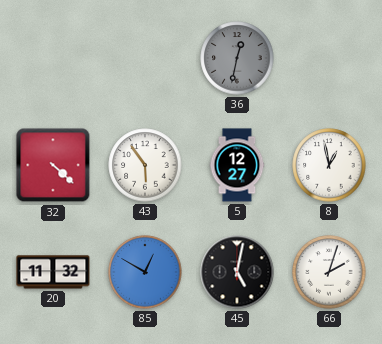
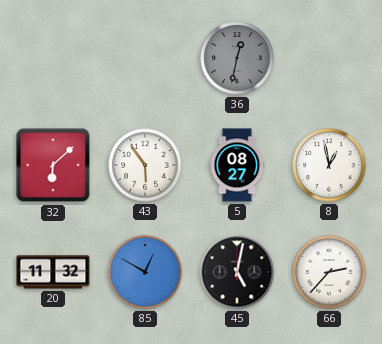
32: 4:22 -> 6:08 (53, 165)
5: 12:27 -> 08:27 (237, 165)
66: 2:03 -> 2:37 (329, 272)
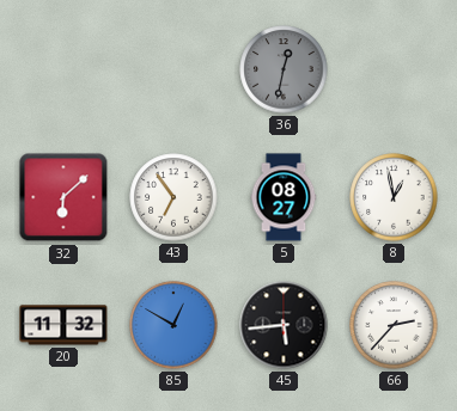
43: 5:54 -> 6:54 (173, 197)
45: 5:02 -> 5:44 (284, 325)
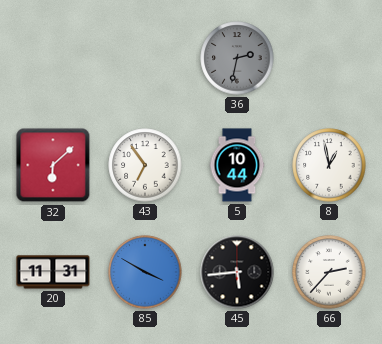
36: 12:32 -> 2:32 (237, 58)
5: 08:27 -> 10:44 (237, 165)
20: 11:32 -> 11:31 (53, 272)
85: 12:50 -> 3:50 (145, 272)
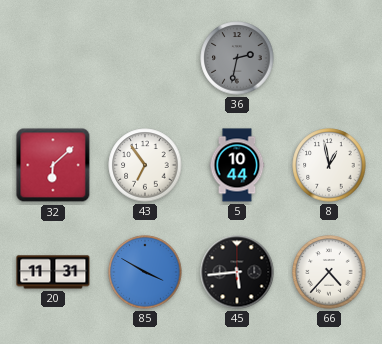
66: 2:37 -> 4:37 (329, 272)
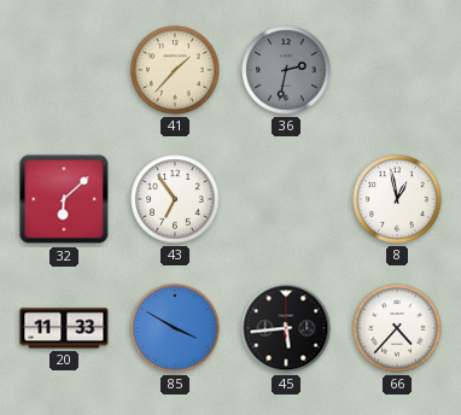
41: none -> 1:37 (175, 70)
5: 10:44 -> none (237, 165)
20: 11:31 -> 11:33 (64, 328)
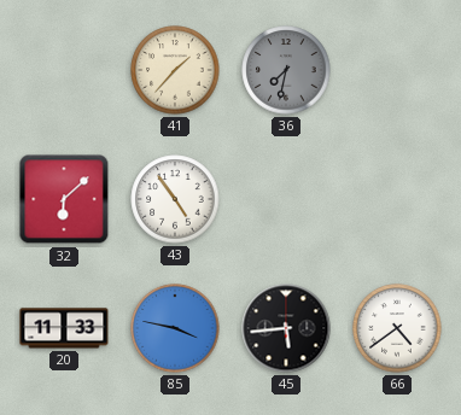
36: 2:32 -> 7:32 (286, 70)
43: 6:54 -> 4:54 (175, 199)
8: 12:58 -> none (397, 199)
85: 3:50 -> 3:47 (175, 328)
66: 4:37 -> 4:39 (397, 328)
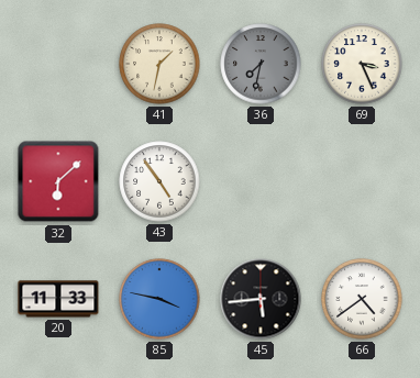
41: 1:37 -> 1:32 (159, 64)
69: none -> 3:26 (362, 64)
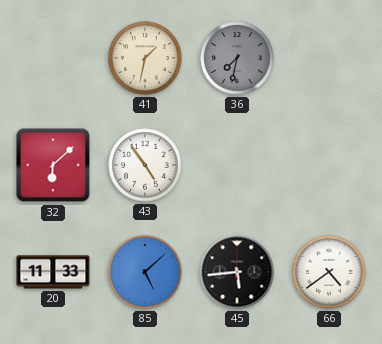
69: 3:26 -> none (362, 64)
85: 3:47 -> 5:08 (145, 272)
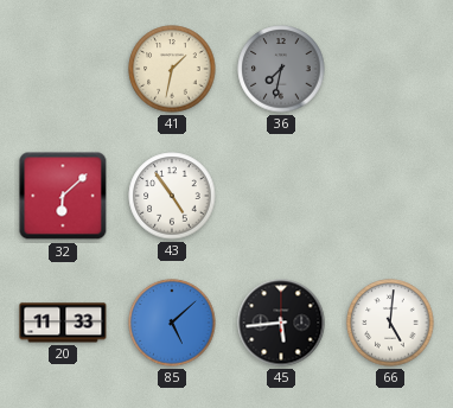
66: 4:39 -> 5:01 (390, 323)
